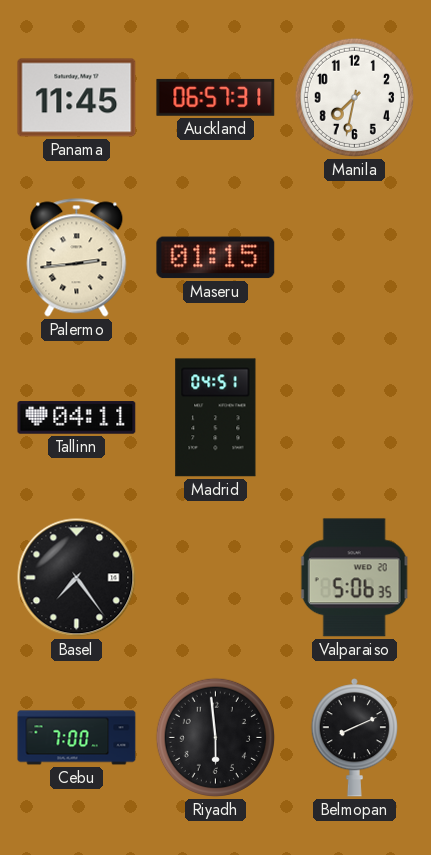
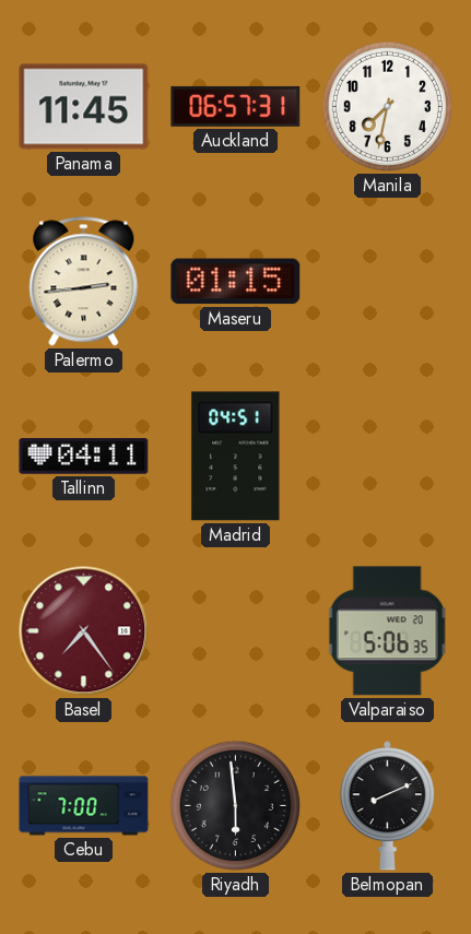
Basel dial: black -> burgundy (84, 631)
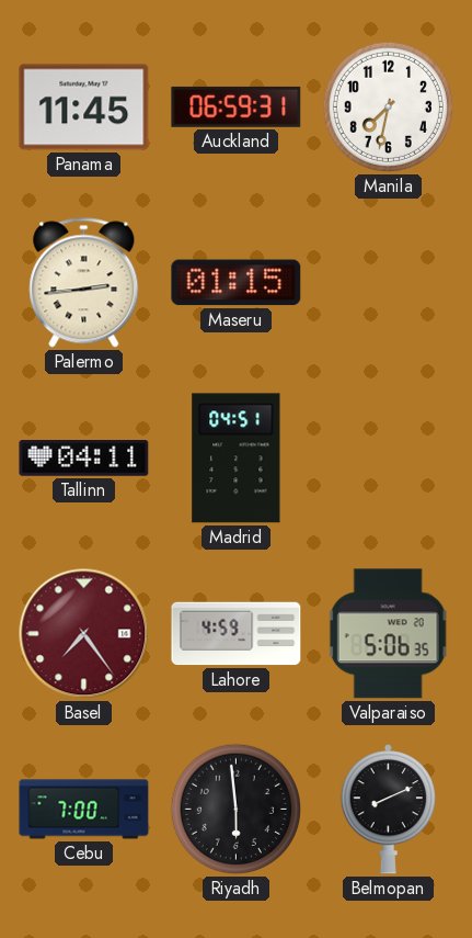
Auckland: 06:57 -> 06:59 (237, 106)
Lahore: none -> 4:59 (237, 634)
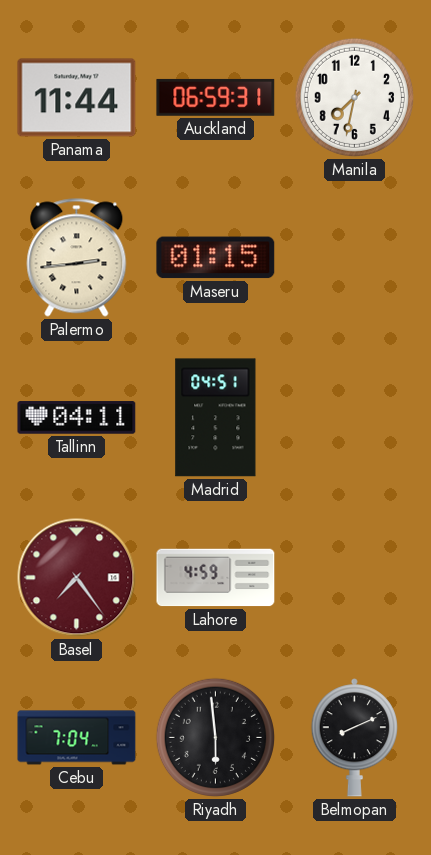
Panama: 11:45 -> 11:44 (77, 98)
Valparaiso: 5:06 -> none (388, 634)
Cebu: 7:00 -> 7:04 (77, 738)
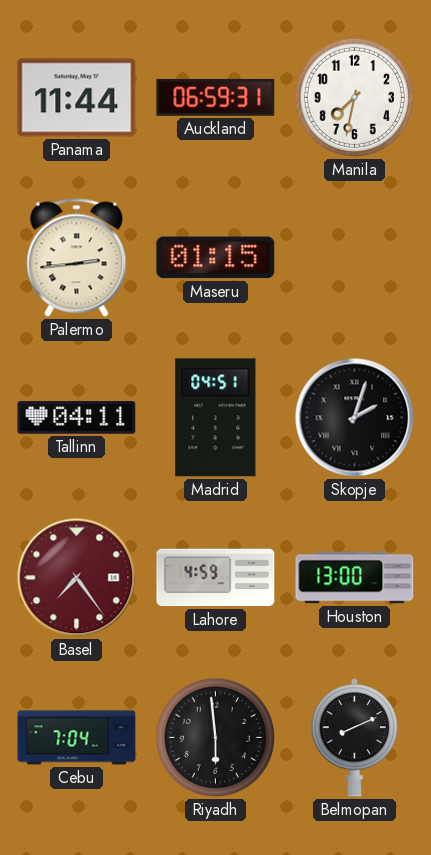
Skopje: none -> 2:03 (355, 418)
Houston: none -> 13:00 (355, 578)
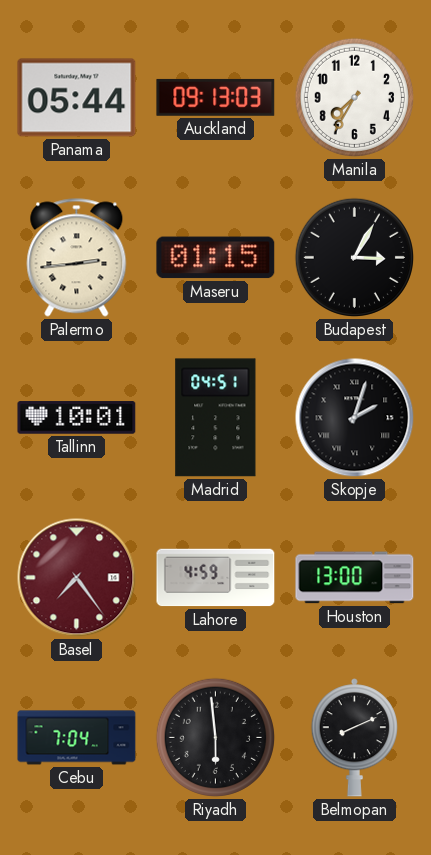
Panama: 11:44 -> 05:44 (77, 98)
Auckland: 06:59 -> 09:13 (216, 97)
Manila: 7:32 -> 7:35 (354, 97)
Budapest: none -> 3:05 (354, 257)
Tallinn: 04:11 -> 10:01 (77, 418)
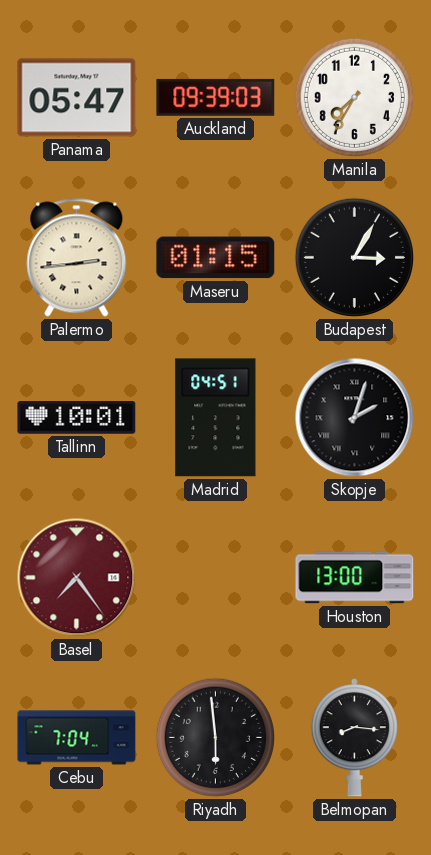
Panama: 05:44 -> 05:47 (77, 98)
Auckland: 09:13 -> 09:39 (216, 97)
Lahore: 4:59 -> none (216, 578)
Belmopan: 8:11 -> 8:16 (354, 738)
